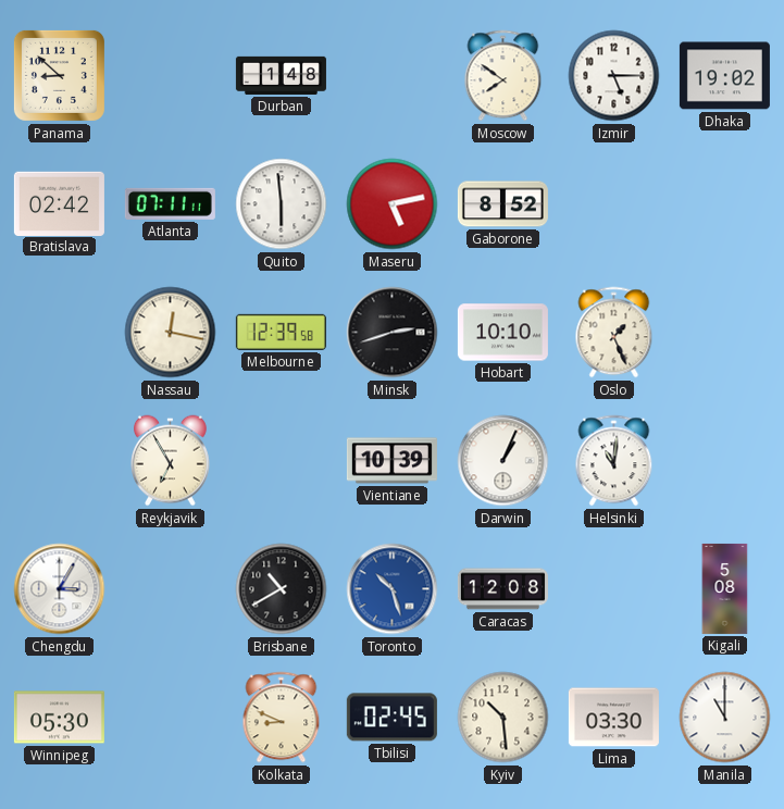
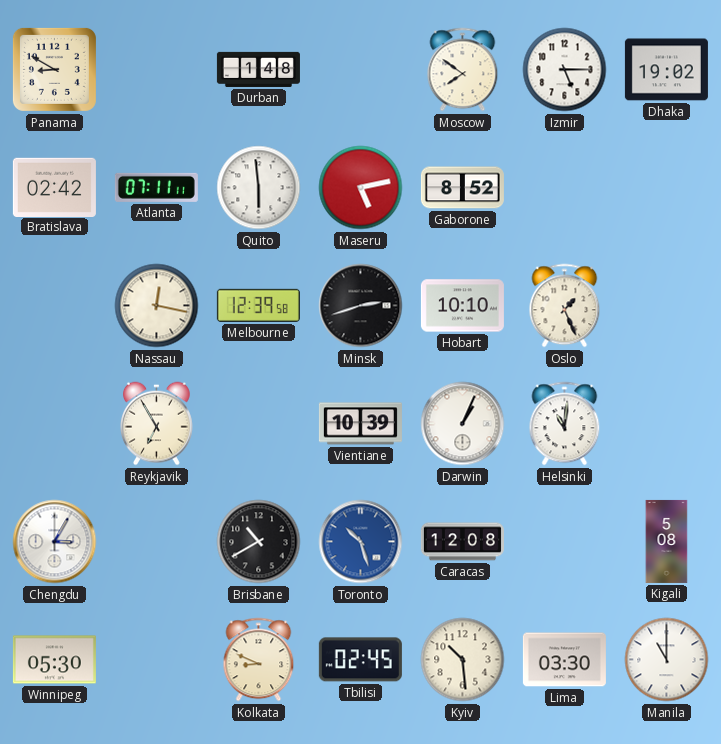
Panama: 8:52 -> 8:50 (54, 69)
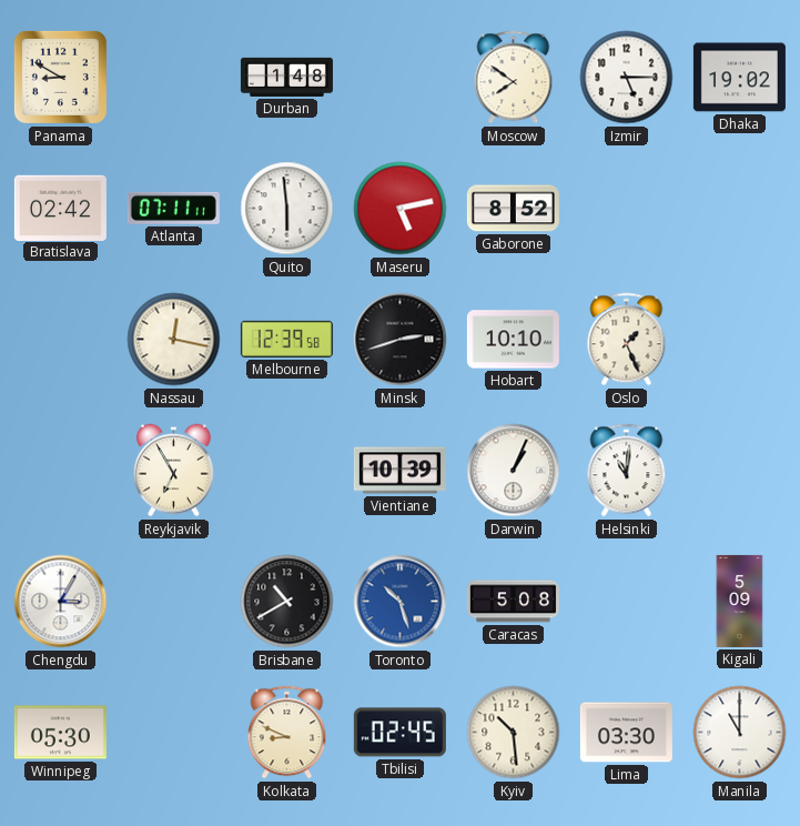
Caracas: 12:08 -> 5:08 (513, 602)
Kigali: 5:08 -> 5:09 (740, 601)
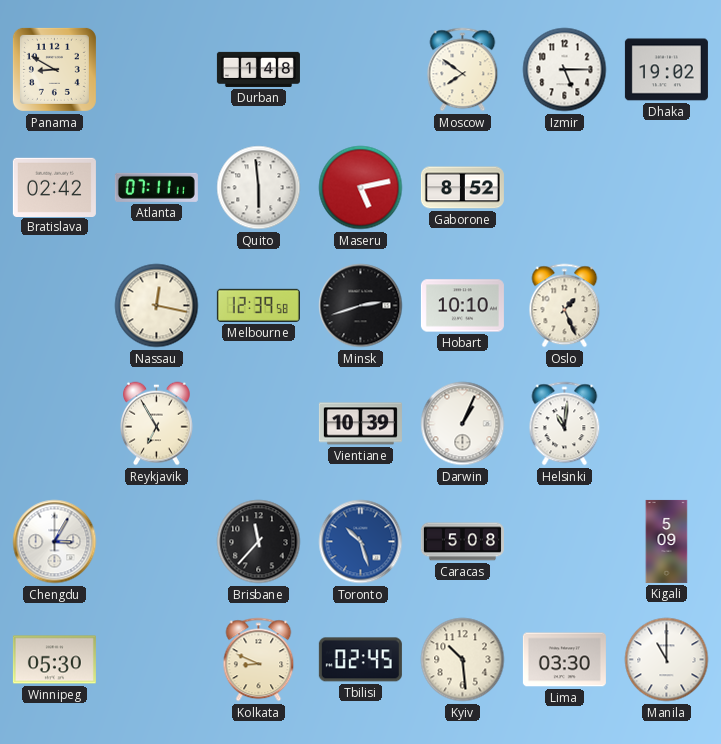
Brisbane: 10:40 -> 11:37 (259, 542)
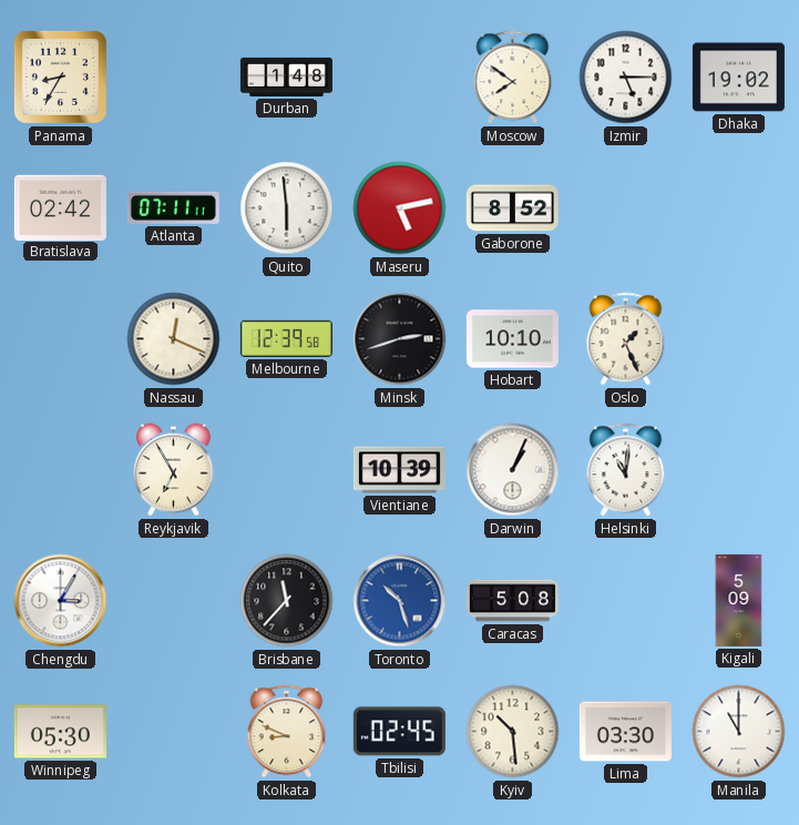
Panama: 8:50 -> 8:35 (60, 77)
Nassau: 12:17 -> 12:19 (174, 339)
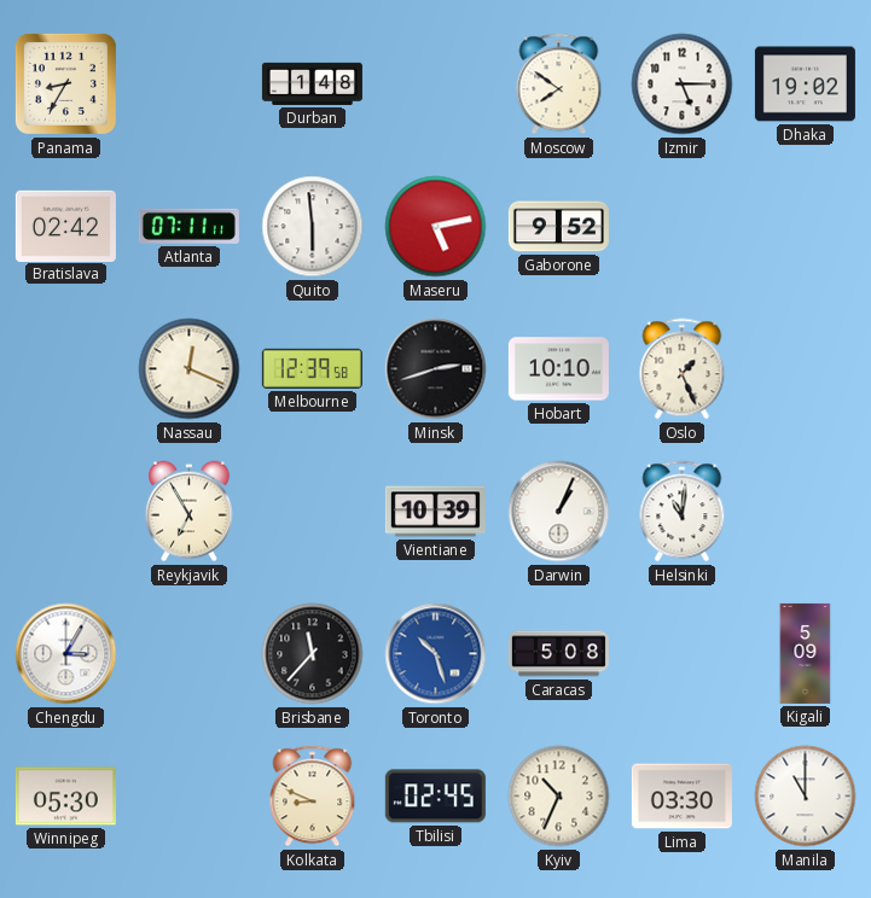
Gaborone: 8:52 -> 9:52 (558, 227)
Kyiv: 10:29 -> 10:34 (559, 797)
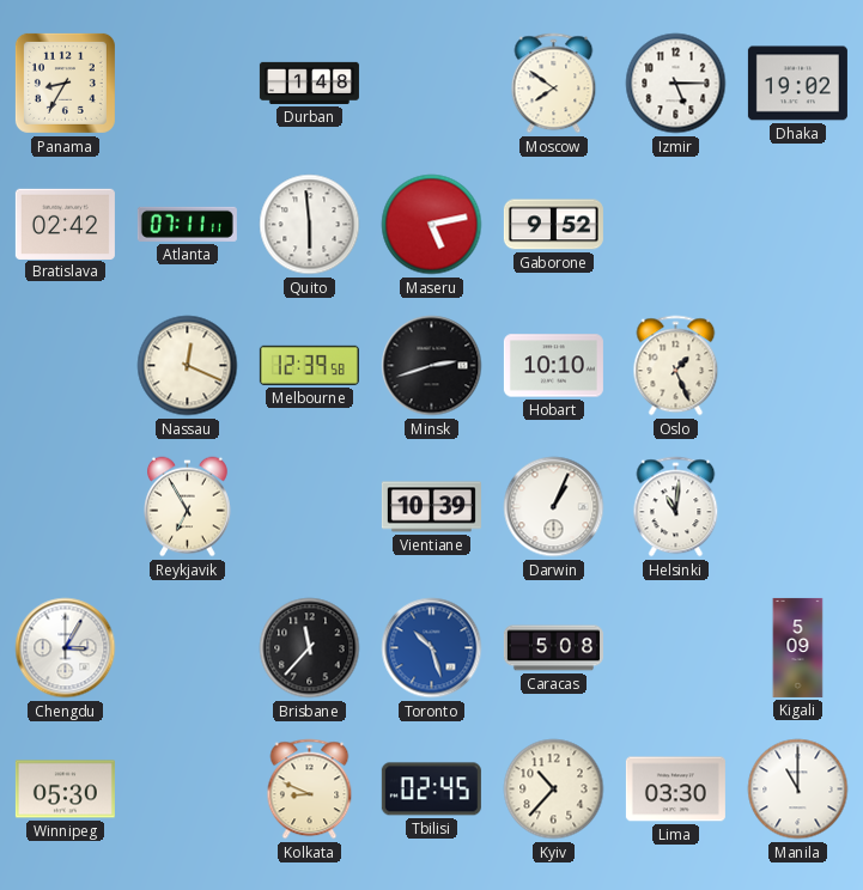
Kyiv: 10:34 -> 10:37 (554, 790)
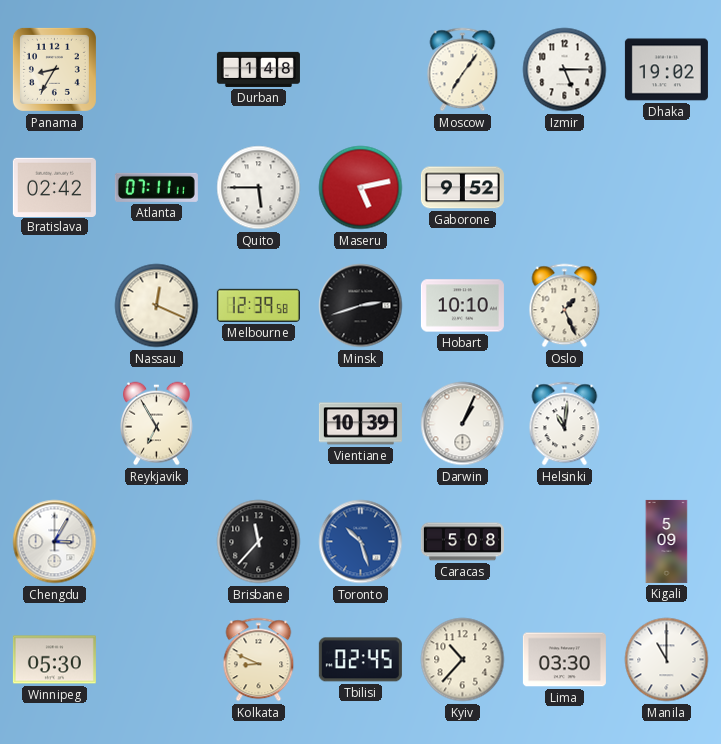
Moscow: 7:51 -> 7:06 (463, 70)
Quito: 5:59 -> 5:45 (259, 188)
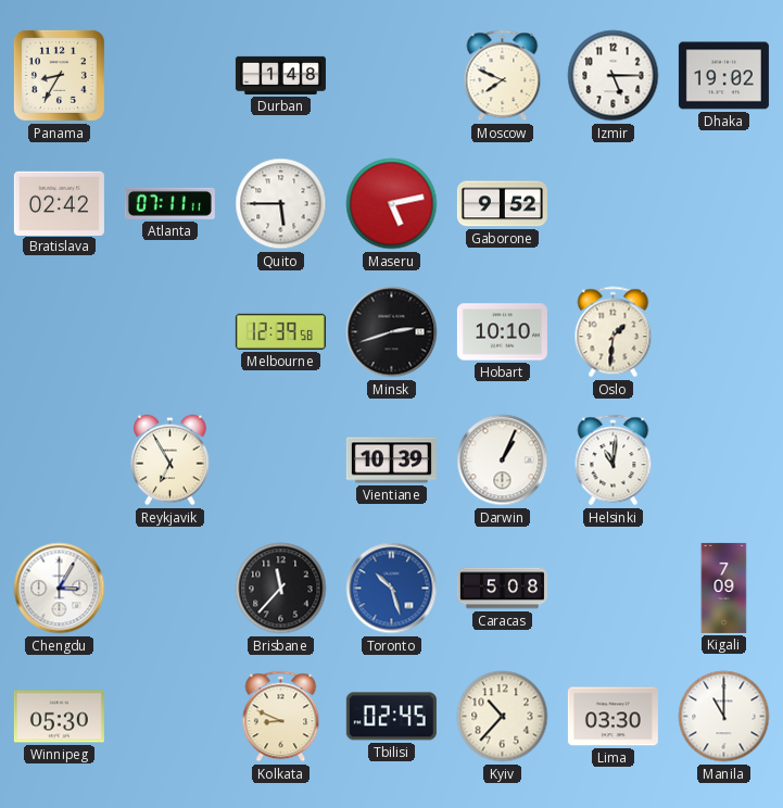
Moscow: 7:06 -> 7:49 (503, 76)
Nassau: 12:19 -> none (157, 306)
Oslo: 1:26 -> 1:31 (614, 332)
Kigali: 5:09 -> 7:09 (724, 588)
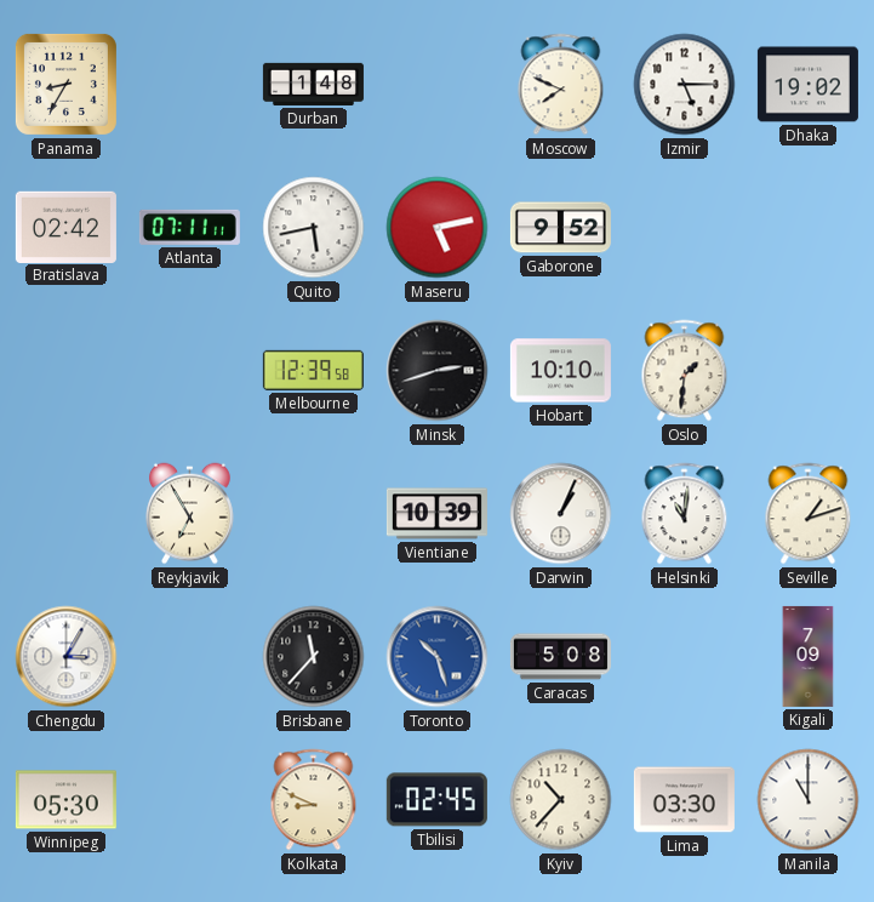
Quito: 5:45 -> 5:43 (314, 228)
Seville: none -> 1:12 (809, 514)
